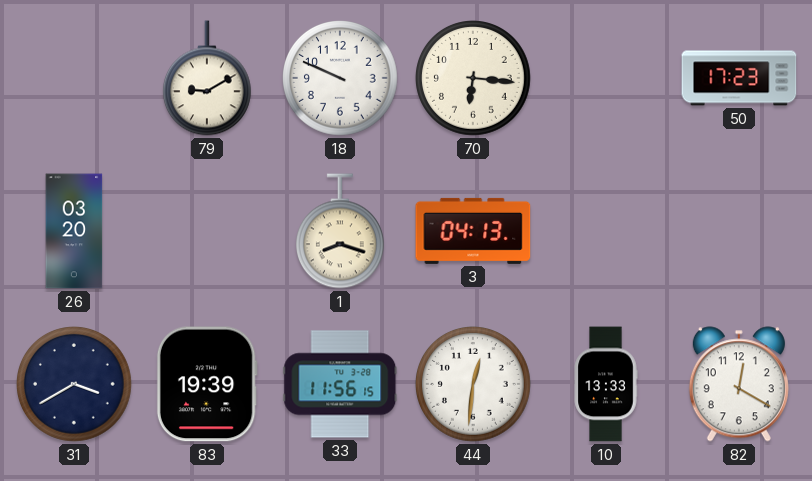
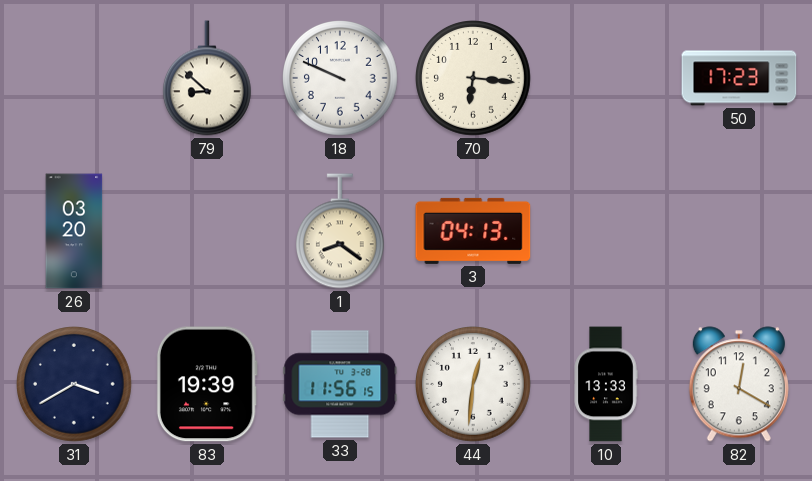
79: 9:10 -> 8:52 (207, 78)
1: 8:18 -> 8:21 (340, 231)
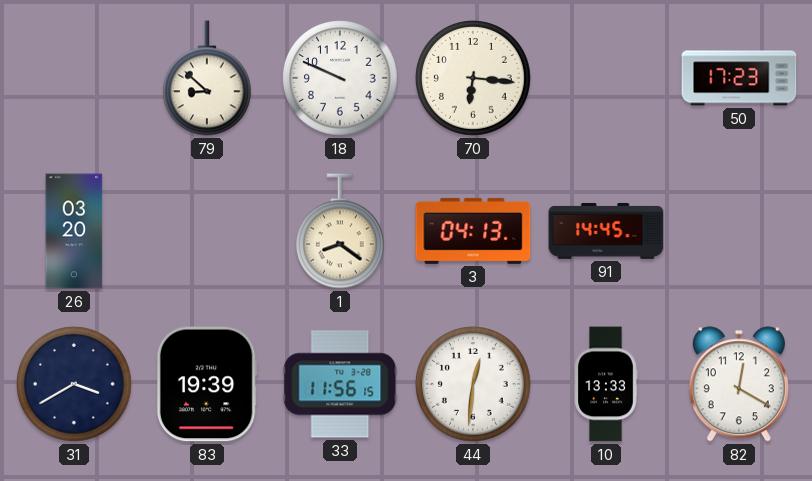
91: none -> 14:45 (606, 231)
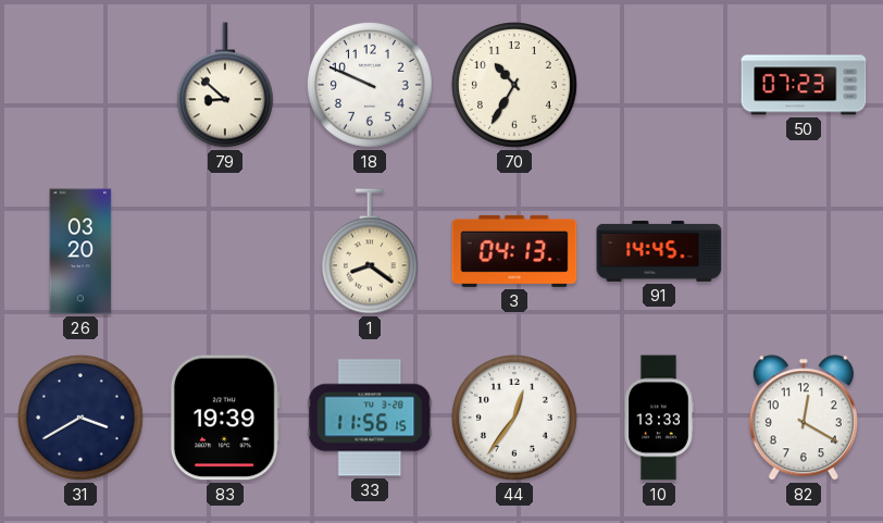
70: 6:16 -> 10:35 (515, 86)
50: 17:23 -> 07:23 (804, 85)
44: 12:31 -> 12:36 (515, 419)
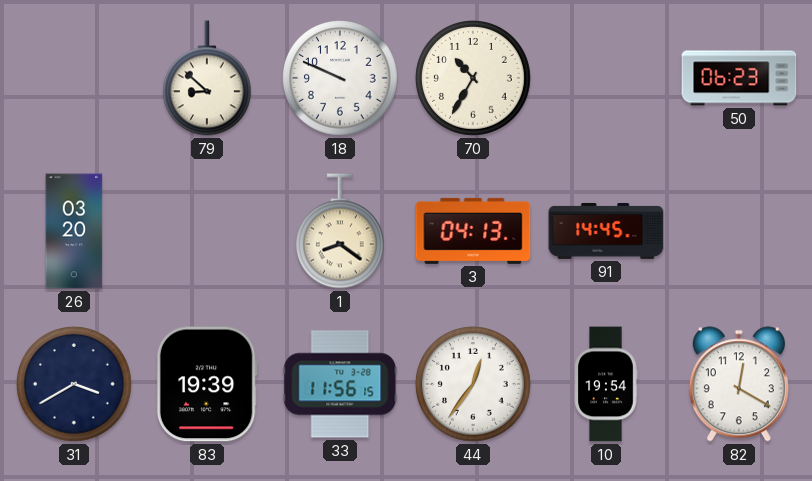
50: 07:23 -> 06:23 (739, 78)
10: 13:33 -> 19:54 (606, 384)
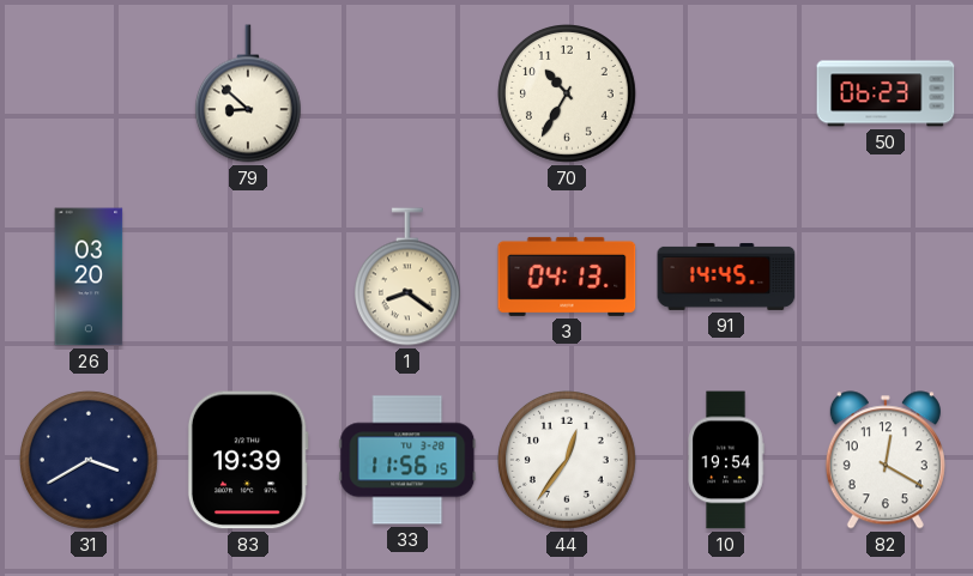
18: 9:49 -> none (341, 79)
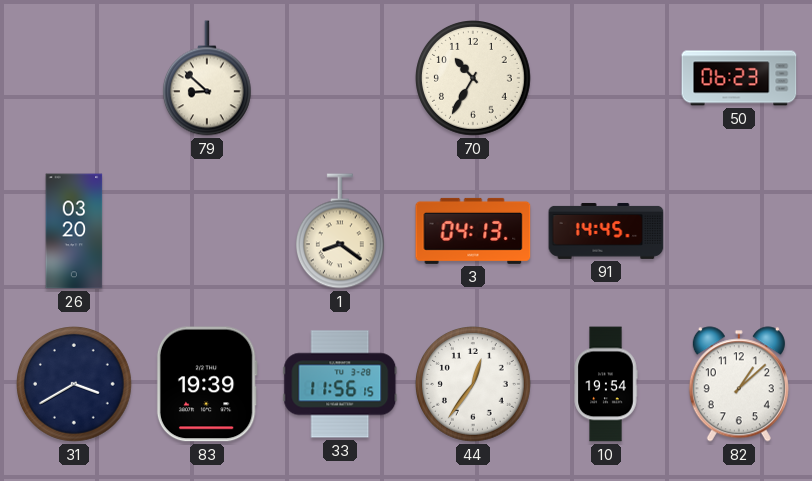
82: 12:20 -> 1:08 (739, 384)
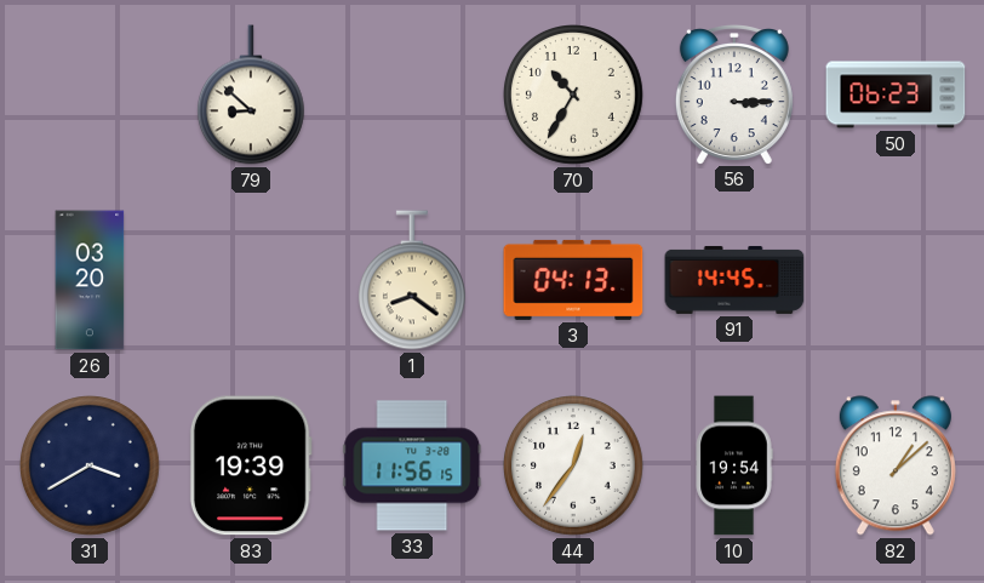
56: none -> 3:15 (734, 95)
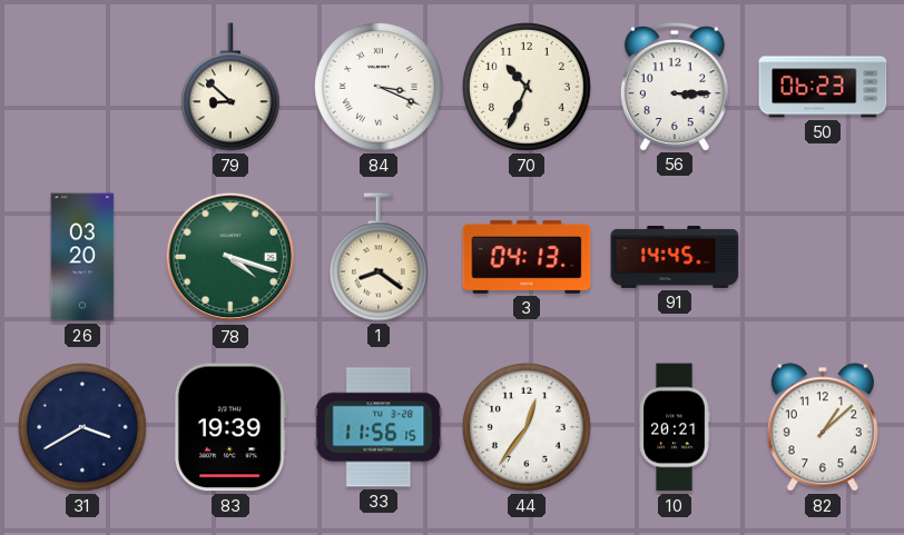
84: none -> 3:19 (380, 88)
70: 10:35 -> 10:34 (528, 88)
78: none -> 4:18 (230, 257)
10: 19:54 -> 20:21 (675, 427)
